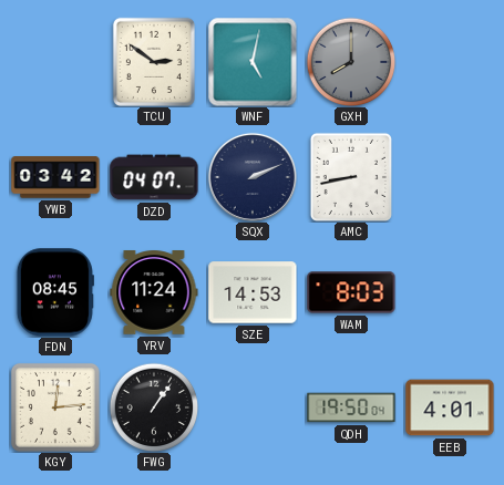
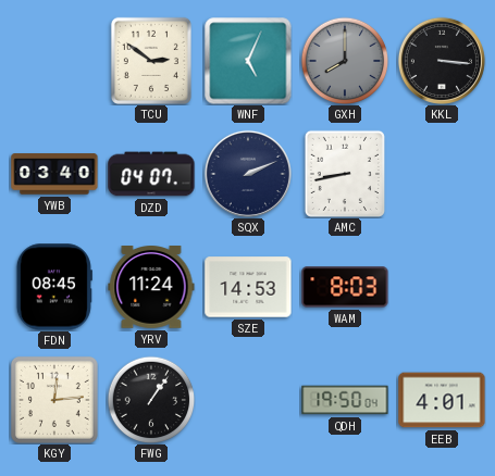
WNF: 5:02 -> 5:04 (248, 61)
KKL: none -> 3:16 (442, 61)
YWB: 03:42 -> 03:40 (54, 174)
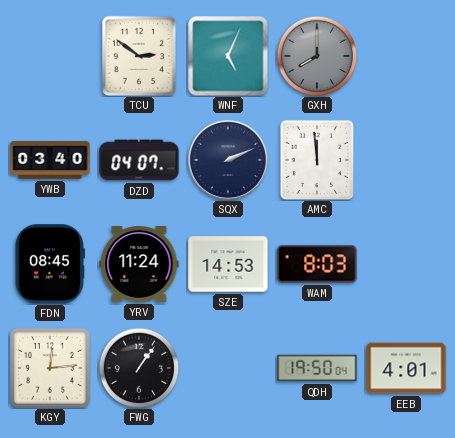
KKL: 3:16 -> none (442, 61)
AMC: 8:43 -> 11:59 (317, 160)
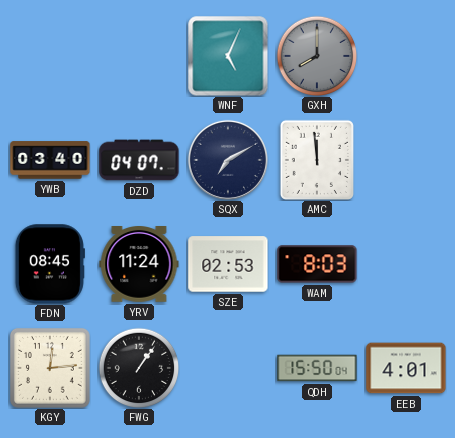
TCU: 2:51 -> none (139, 56)
SQX: 2:11 -> 7:10 (228, 160)
SZE: 14:53 -> 02:53 (228, 264)
QDH: 19:50 -> 15:50 (317, 368)
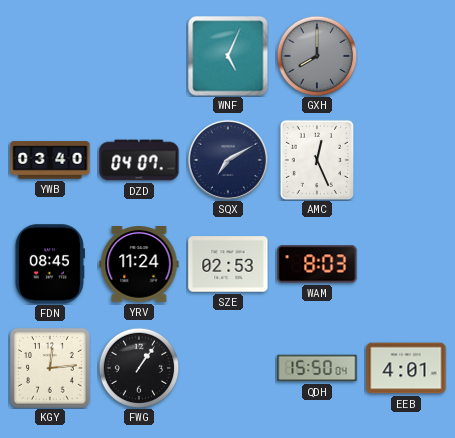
AMC: 11:59 -> 12:26 (317, 160)
